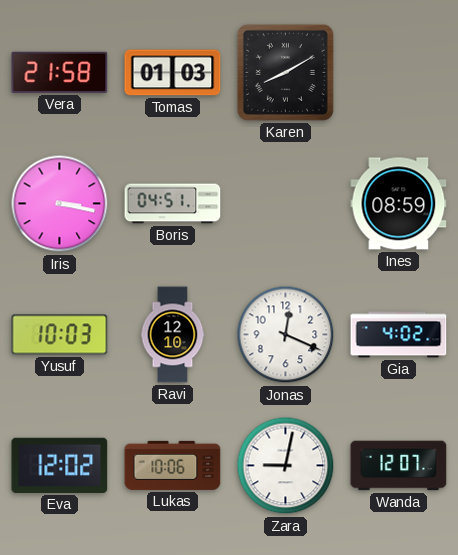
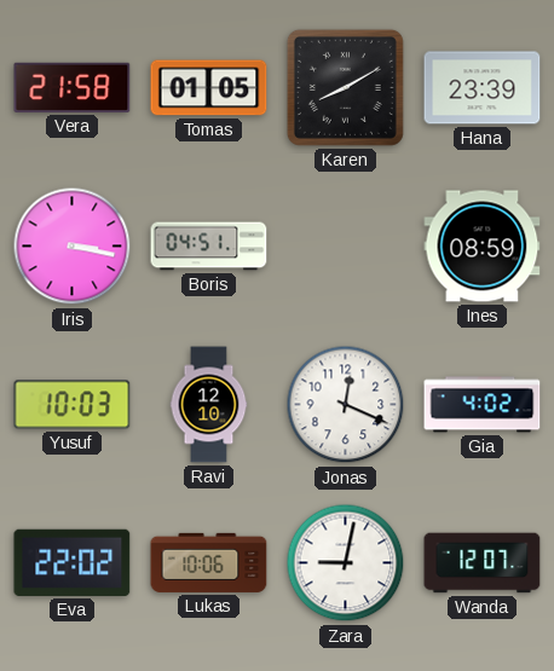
Tomas: 01:03 -> 01:05 (209, 88)
Hana: none -> 23:39 (483, 88)
Eva: 12:02 -> 22:02 (73, 562)
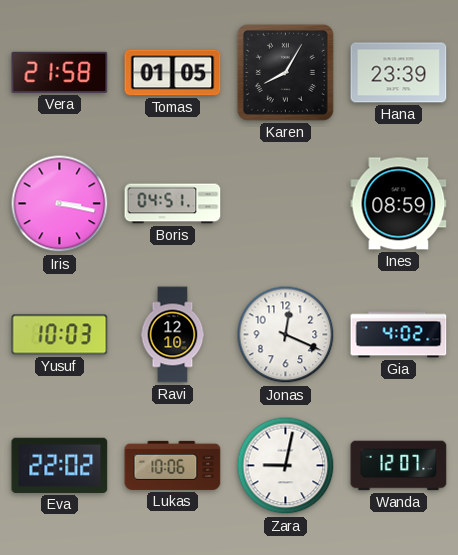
Karen: 8:10 -> 8:05 (285, 72)
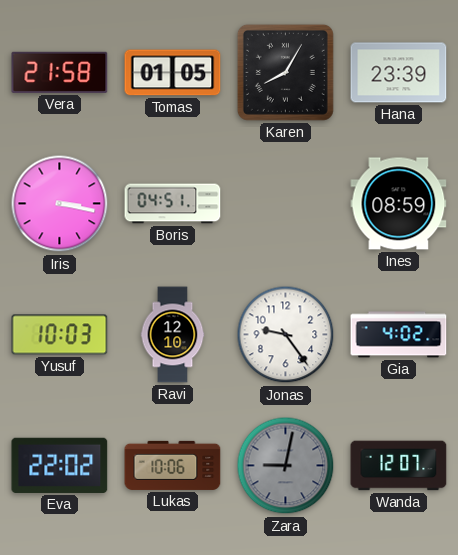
Jonas: 12:19 -> 9:24 (286, 335)
Zara dial: white -> grey (286, 466)
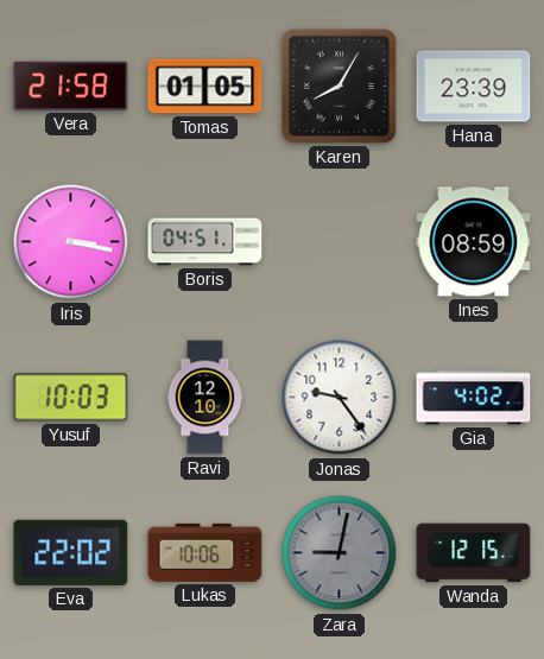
Wanda: 12:07 -> 12:15 (474, 553)
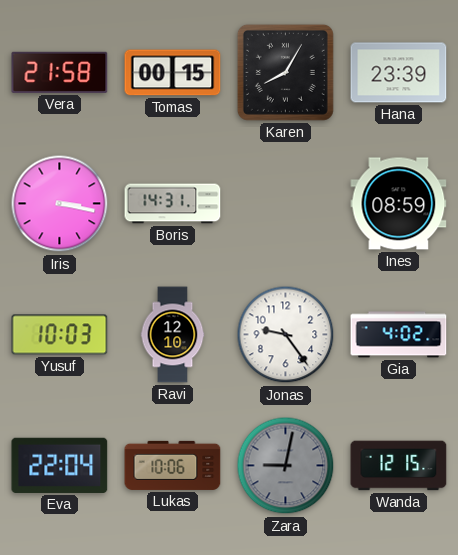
Tomas: 01:05 -> 00:15 (173, 73)
Boris: 04:51 -> 14:31 (173, 204)
Eva: 22:02 -> 22:04 (60, 465)
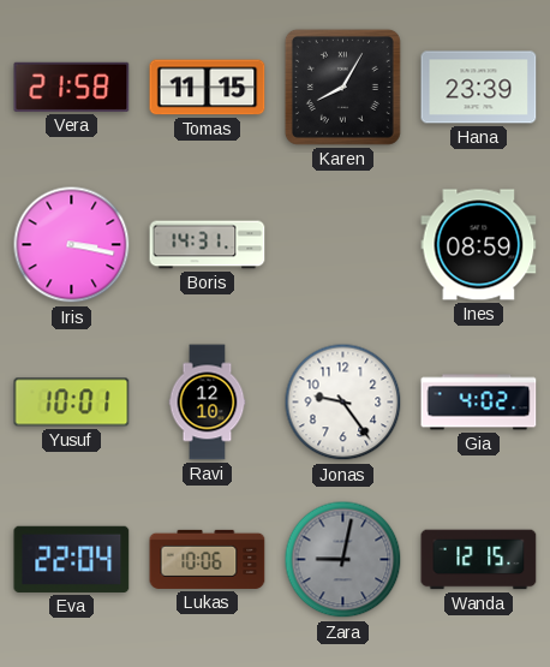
Tomas: 00:15 -> 11:15 (208, 88)
Yusuf: 10:03 -> 10:01 (72, 403)
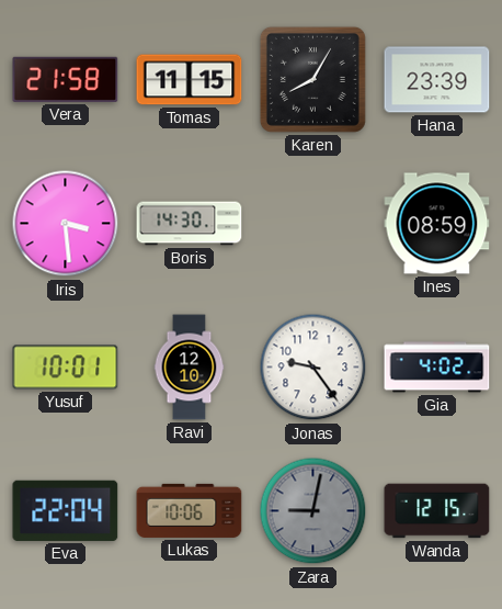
Iris: 3:17 -> 3:29 (66, 224)
Boris: 14:31 -> 14:30 (190, 224)
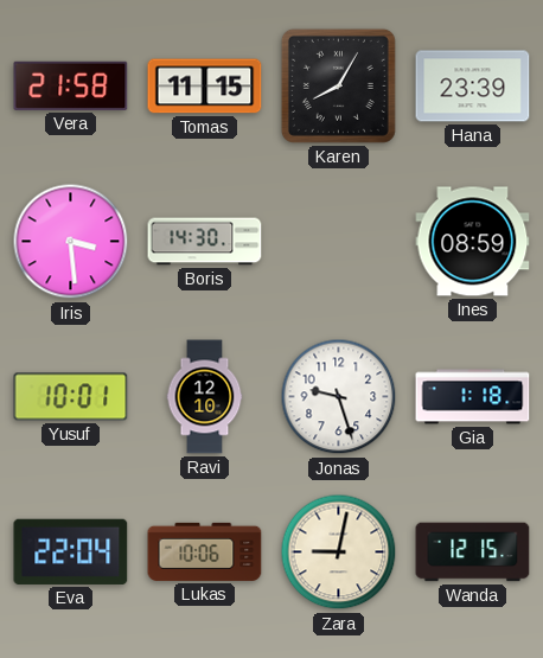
Jonas: 9:24 -> 9:27 (339, 397)
Gia: 4:02 -> 1:18 (473, 397)
Zara dial: grey -> cream (339, 552)
